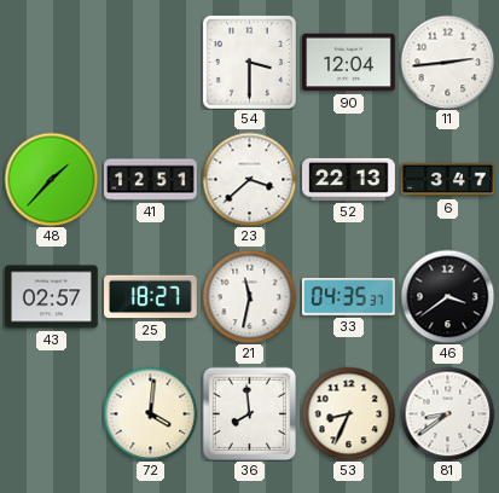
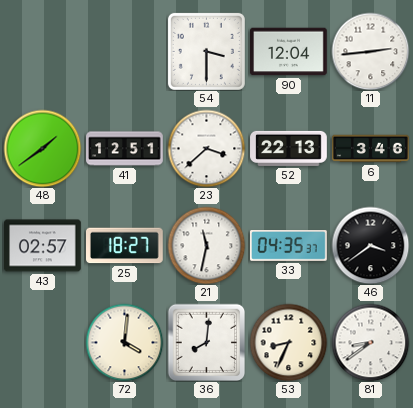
48: 1:37 -> 1:39 (42, 148)
6: 3:47 -> 3:46 (371, 149)
36: 7:59 -> 8:01 (206, 342)
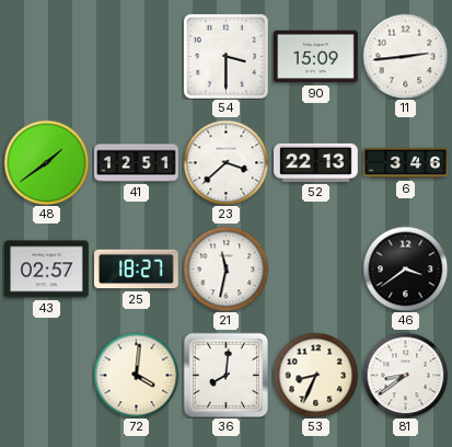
90: 12:04 -> 15:09 (316, 57)
33: 04:35 -> none (289, 246)
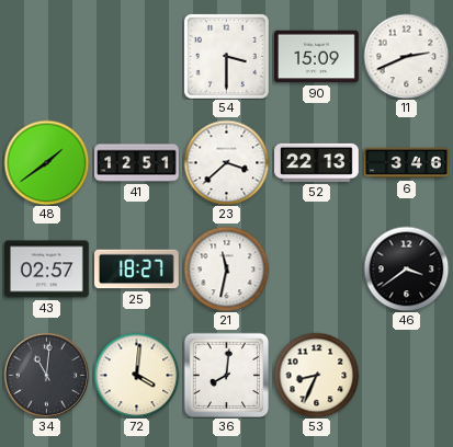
11: 2:44 -> 2:41 (406, 56)
34: none -> 11:01 (46, 375)
81: 8:39 -> none (405, 375)
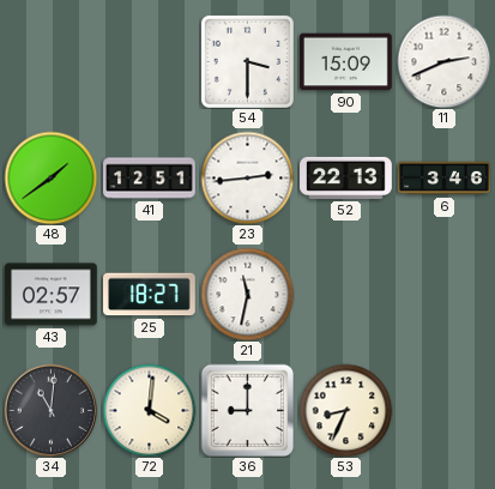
23: 3:38 -> 2:44 (247, 177)
46: 3:39 -> none (406, 268)
36: 8:01 -> 9:00 (247, 410)
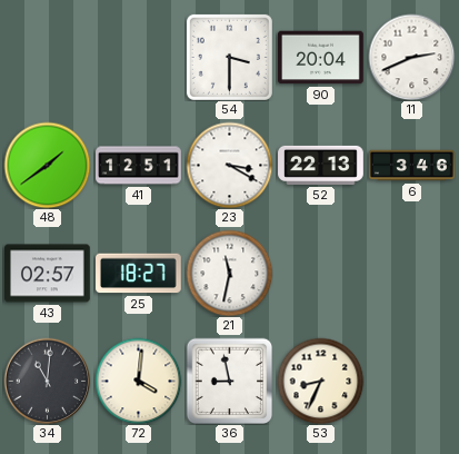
90: 15:09 -> 20:04 (321, 58)
23: 2:44 -> 3:20 (229, 165)
36: 9:00 -> 8:58 (229, 381)
